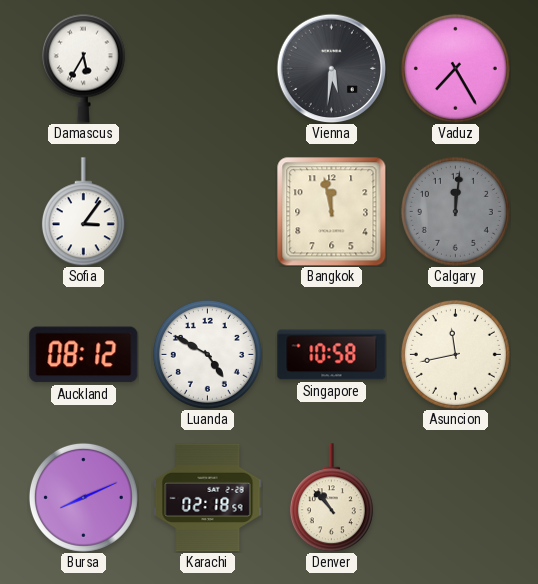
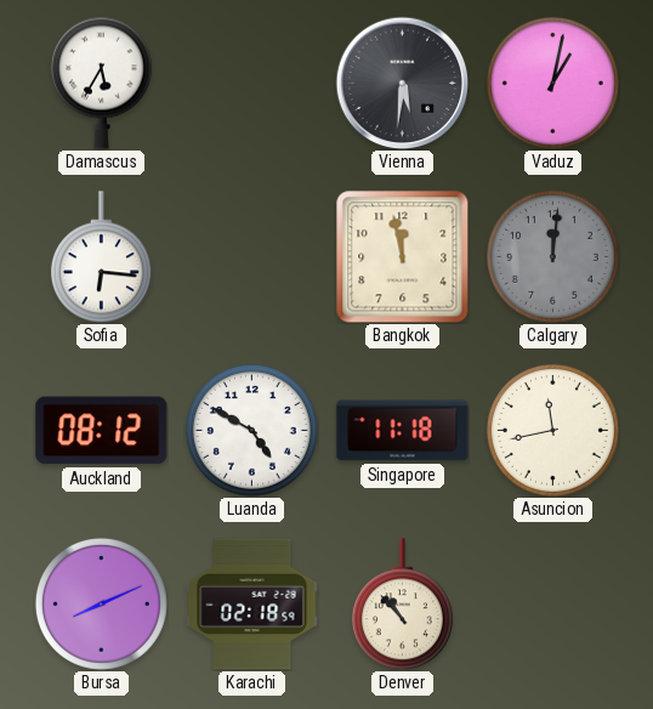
Vaduz: 7:25 -> 1:02 (552, 83)
Sofia: 3:06 -> 6:16 (101, 257)
Singapore: 10:58 -> 11:18 (403, 431)
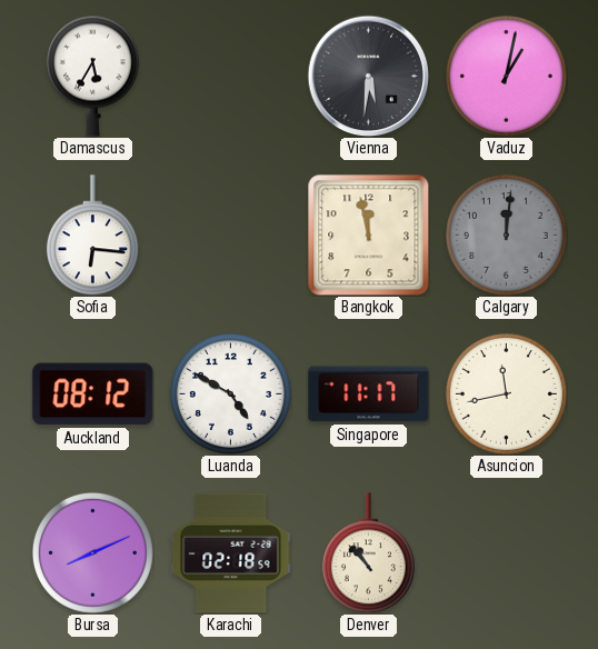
Singapore: 11:18 -> 11:17 (369, 395)
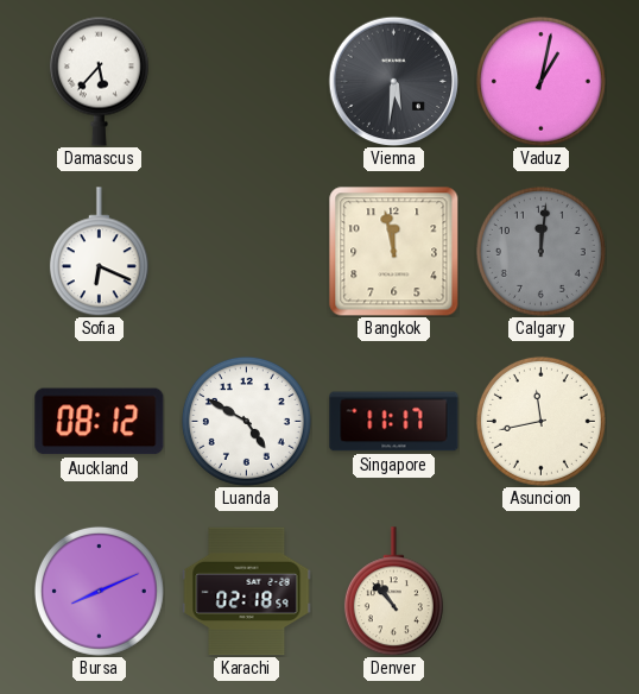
Damascus: 5:35 -> 5:37 (99, 81)
Sofia: 6:16 -> 6:19 (99, 252)
